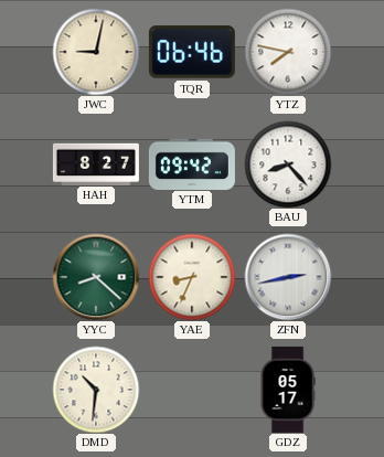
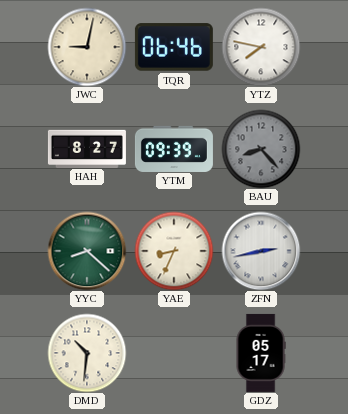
YTM: 09:42 -> 09:39 (174, 148)
BAU dial: white -> grey (261, 149)
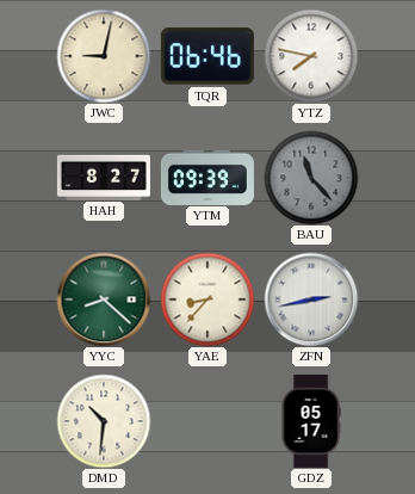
BAU: 8:23 -> 11:23 (311, 178)
YAE: 8:34 -> 8:37 (207, 300)
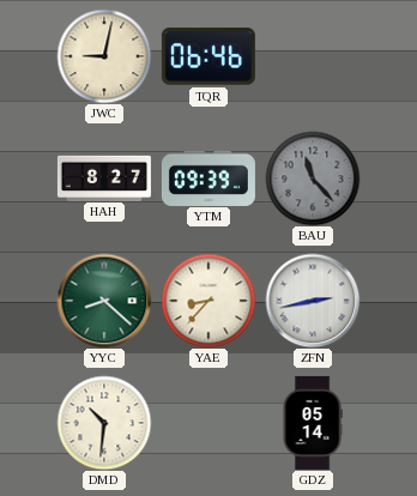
YTZ: 7:47 -> none (311, 56)
GDZ: 05:17 -> 05:14 (313, 423)
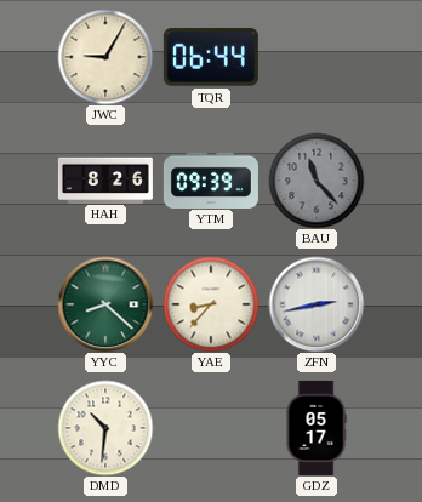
JWC: 9:02 -> 9:05 (105, 57)
TQR: 06:46 -> 06:44 (211, 57)
HAH: 8:27 -> 8:26 (105, 179)
GDZ: 05:14 -> 05:17 (316, 428)
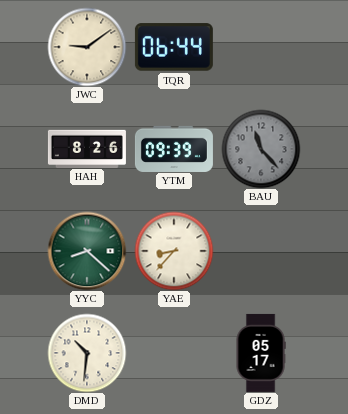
JWC: 9:05 -> 9:09 (87, 47)
ZFN: 2:43 -> none (316, 304)
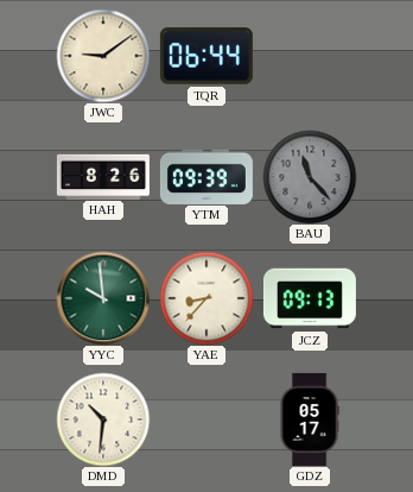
YYC: 8:22 -> 9:59 (103, 298)
JCZ: none -> 09:13 (310, 298)
